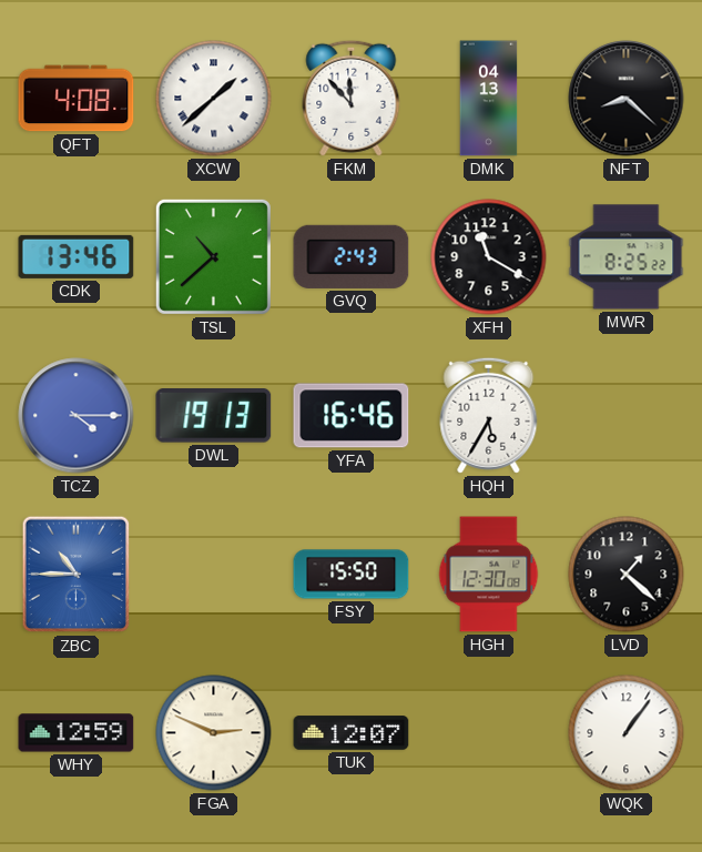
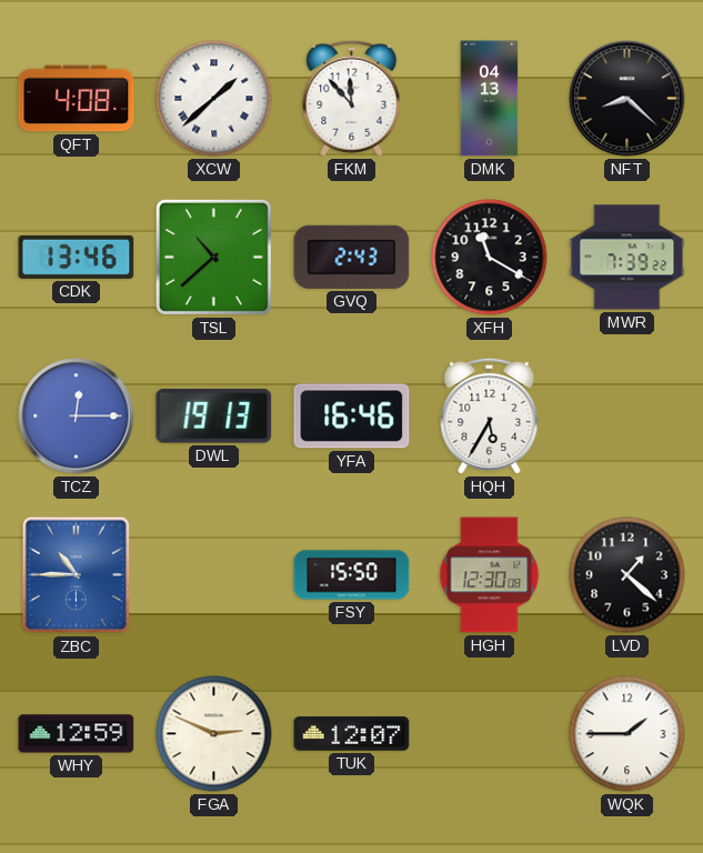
MWR: 8:25 -> 7:39 (627, 258)
TCZ: 4:15 -> 12:15 (77, 417)
WQK: 1:06 -> 1:45 (627, 734)
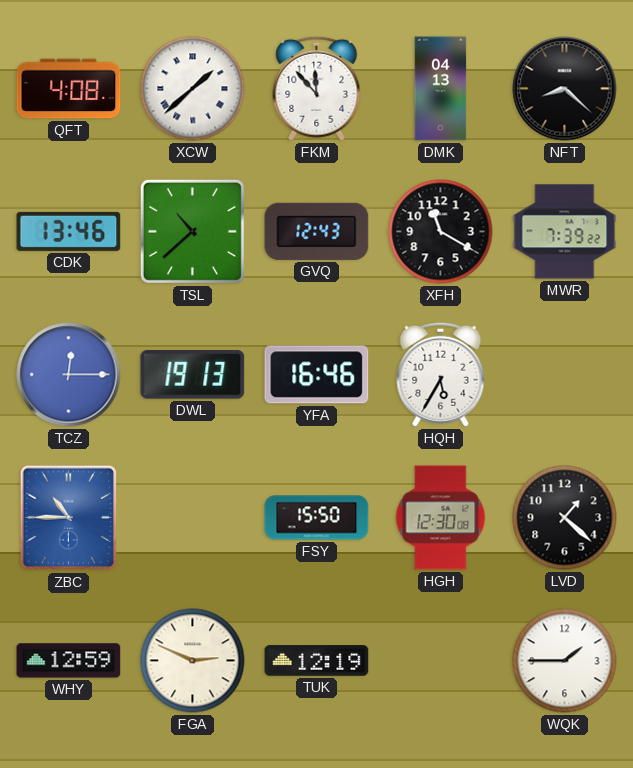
GVQ: 2:43 -> 12:43 (317, 231)
TUK: 12:07 -> 12:19 (317, 661)
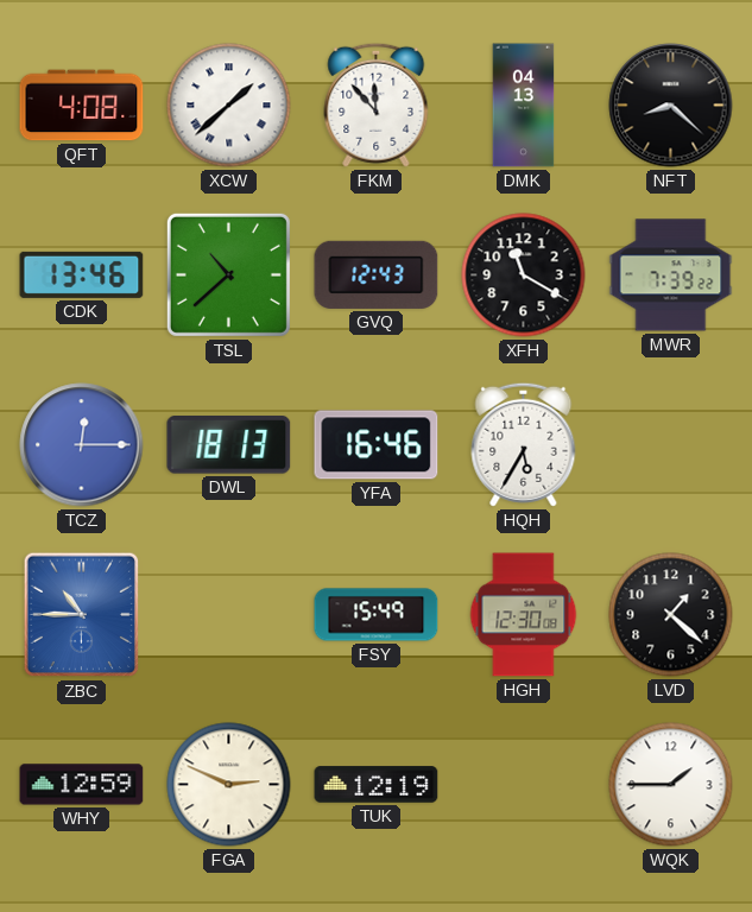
DWL: 19:13 -> 18:13 (229, 445)
FSY: 15:50 -> 15:49 (377, 615)
